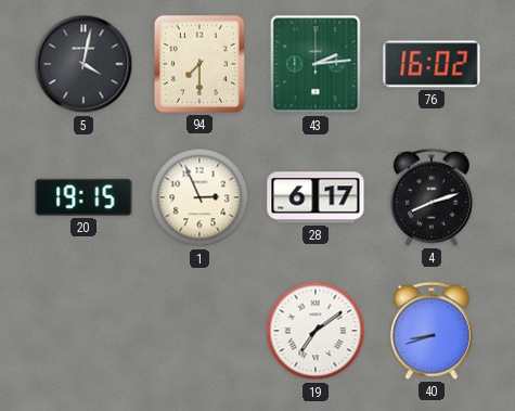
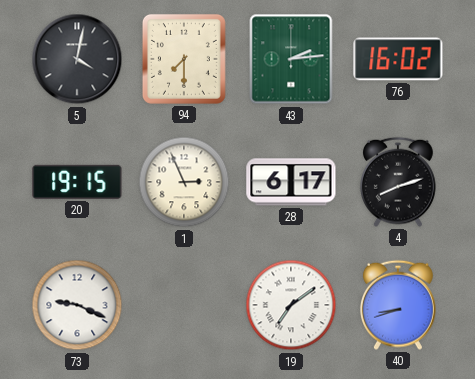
73: none -> 9:19 (77, 305)
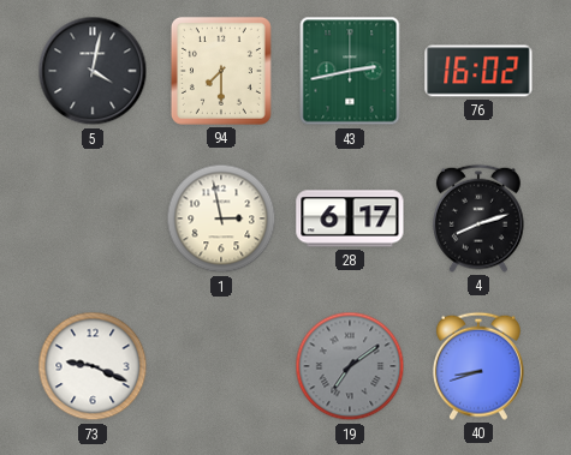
43: 2:14 -> 2:43 (350, 71)
20: 19:15 -> none (77, 182)
1: 2:56 -> 2:58 (221, 218)
19 dial: white -> grey (350, 366)
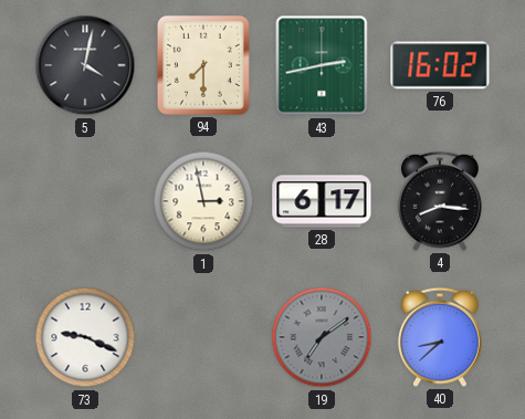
4: 8:12 -> 8:16 (440, 201)
40: 8:42 -> 8:38 (440, 337)
